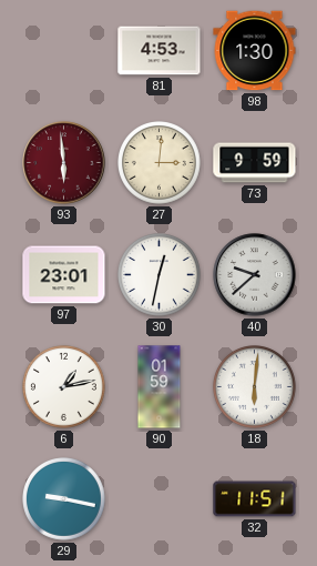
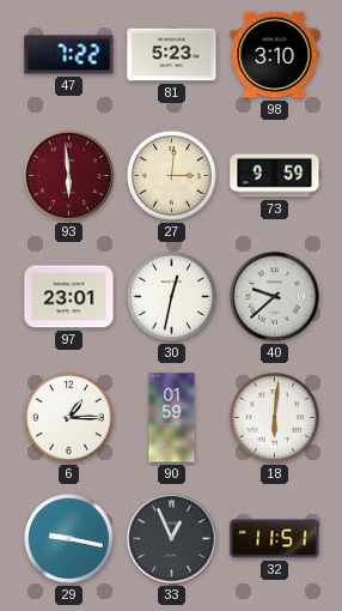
47: none -> 7:22 (69, 55)
81: 4:53 -> 5:23 (172, 55)
98: 1:30 -> 3:10 (275, 55)
6: 1:13 -> 1:15 (69, 418)
33: none -> 12:56 (172, 539)
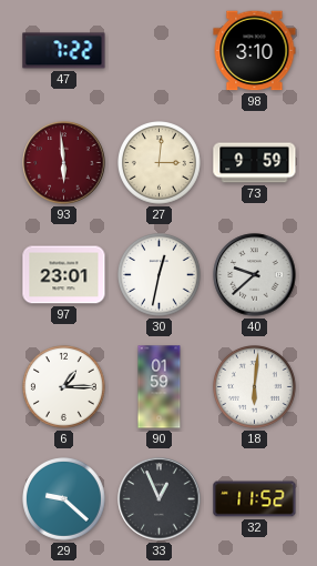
81: 5:23 -> none (172, 55)
29: 9:17 -> 9:22 (64, 499)
32: 11:51 -> 11:52 (255, 499)
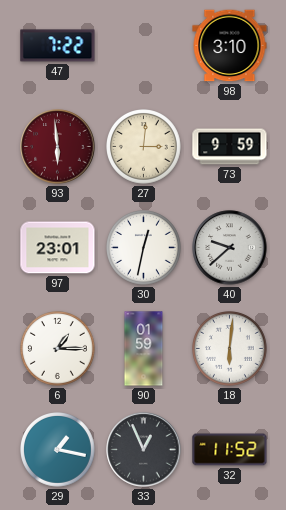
29: 9:22 -> 1:17 (58, 450)
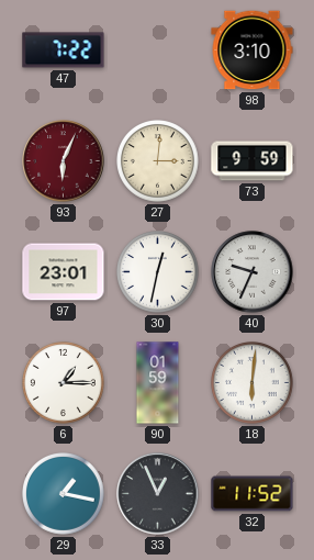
93: 5:59 -> 6:04 (64, 161)
40: 9:38 -> 9:34 (253, 272)
